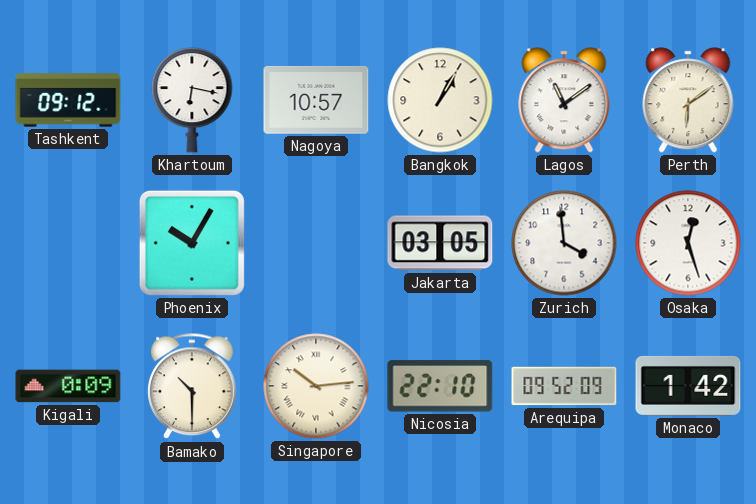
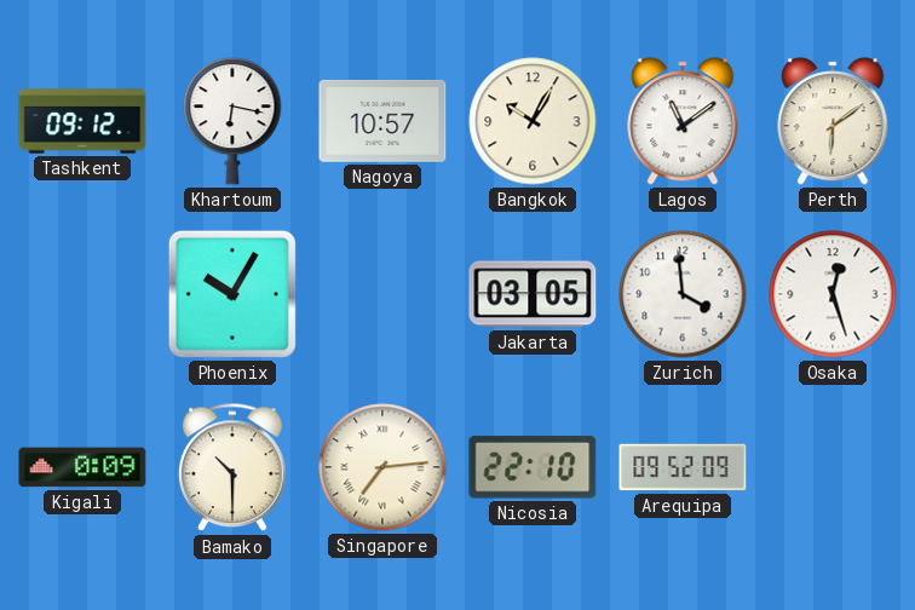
Bangkok: 1:05 -> 10:05 (533, 121)
Singapore: 10:14 -> 7:14 (382, 467)
Monaco: 1:42 -> none (688, 386)
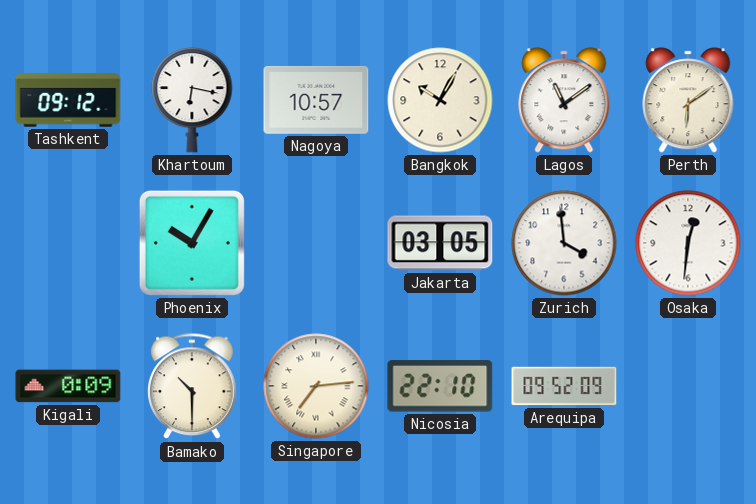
Osaka: 12:27 -> 12:31 (688, 243)
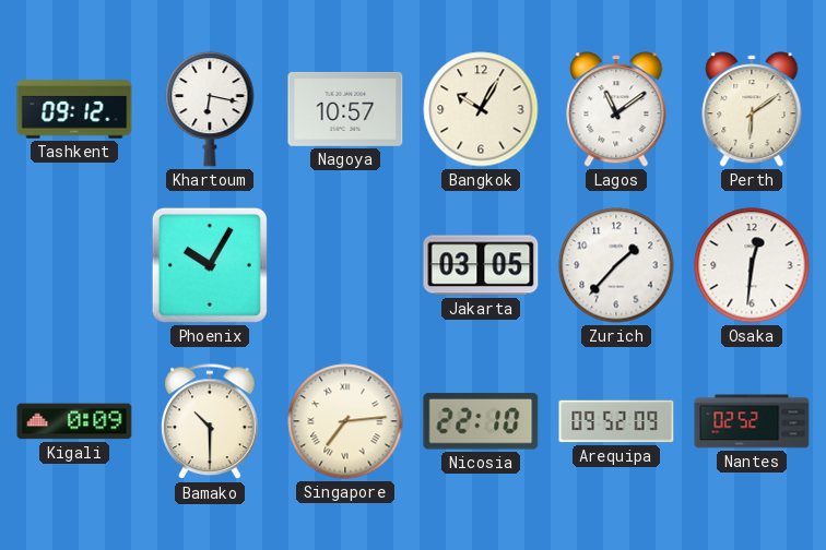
Zurich: 3:59 -> 1:37 (616, 265)
Nantes: none -> 02:52 (752, 421)
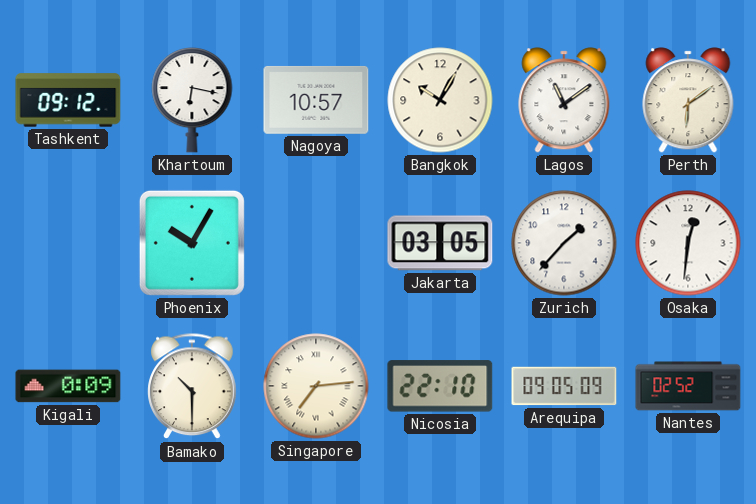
Arequipa: 09:52 -> 09:05 (564, 386)
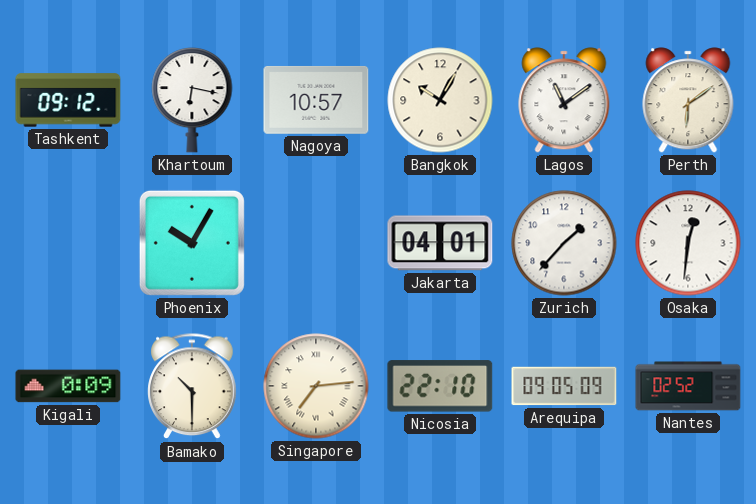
Jakarta: 03:05 -> 04:01 (440, 243)
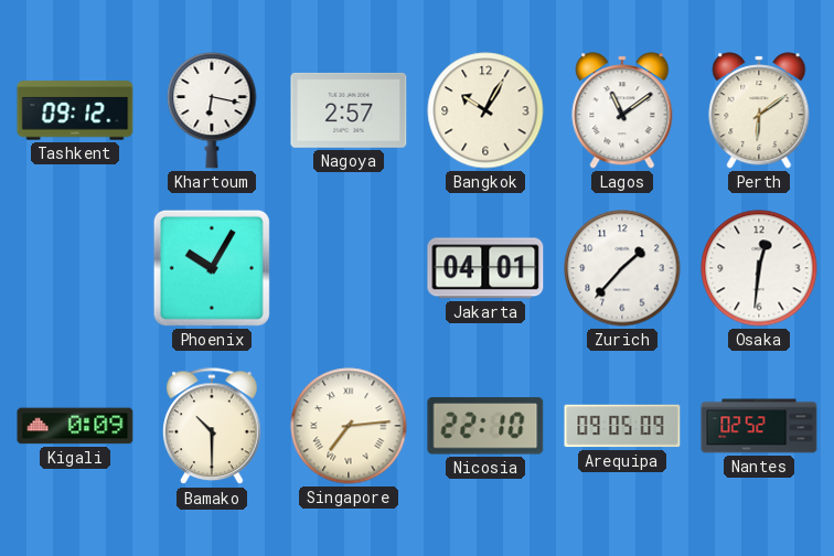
Nagoya: 10:57 -> 2:57 (349, 110)
